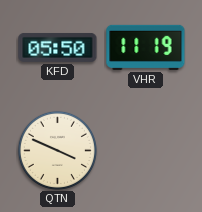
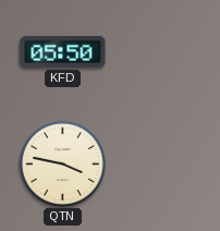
VHR: 11:19 -> none (146, 47)
QTN: 3:49 -> 3:47 (62, 163)
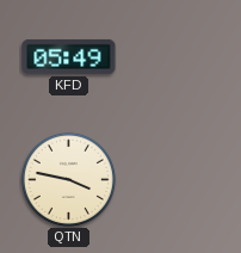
KFD: 05:50 -> 05:49 (69, 56)
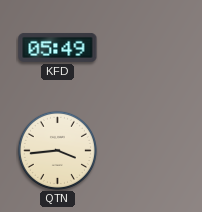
QTN: 3:47 -> 3:44 (57, 150)
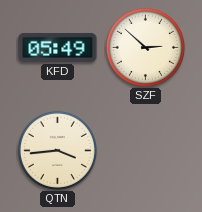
SZF: none -> 2:52 (145, 47)
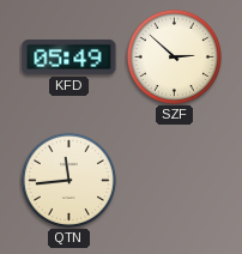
QTN: 3:44 -> 11:44 (68, 180)
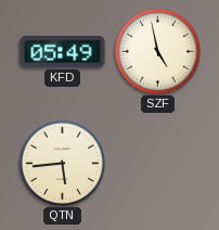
SZF: 2:52 -> 4:58 (157, 51)
QTN: 11:44 -> 5:44 (62, 163)
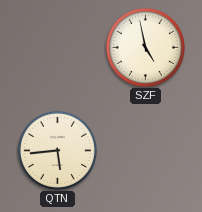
KFD: 05:49 -> none (63, 51)
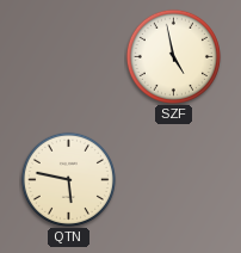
QTN: 5:44 -> 5:47 (68, 179)
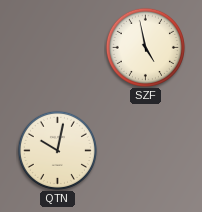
QTN: 5:47 -> 10:02 (57, 150)
